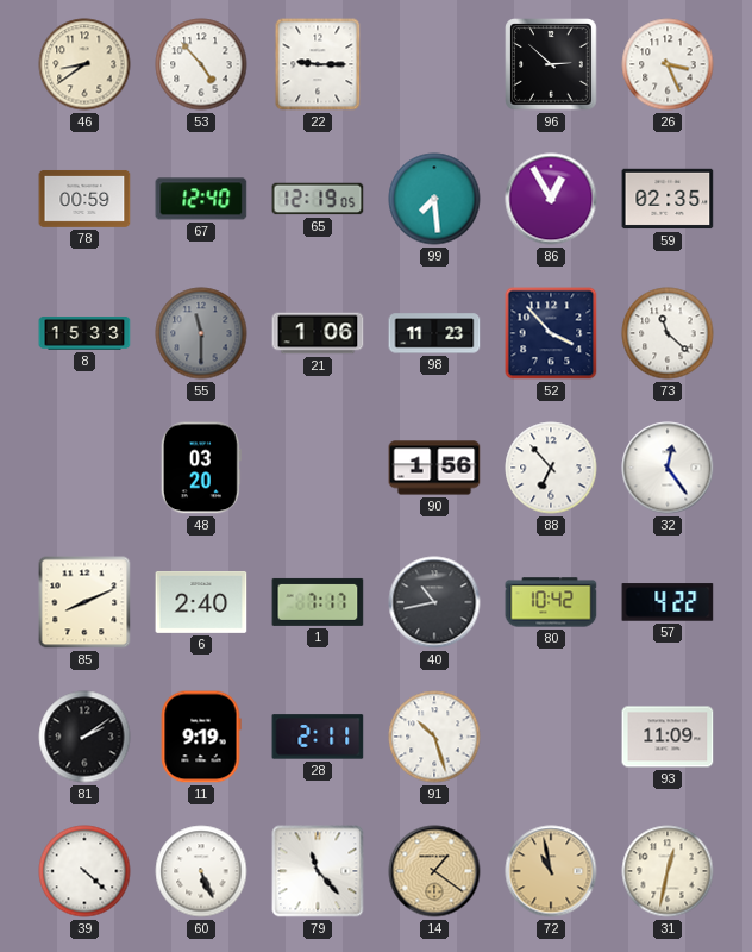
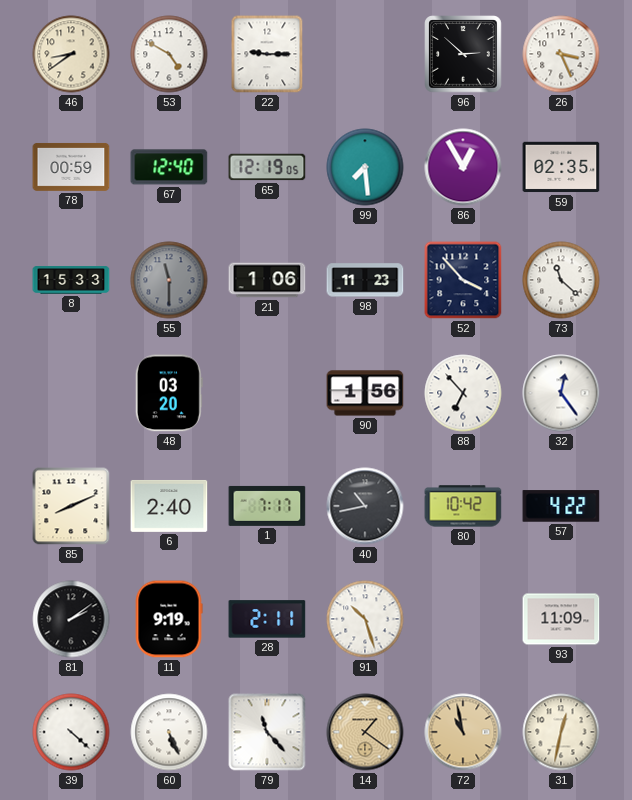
53: 4:53 -> 4:50 (169, 54)
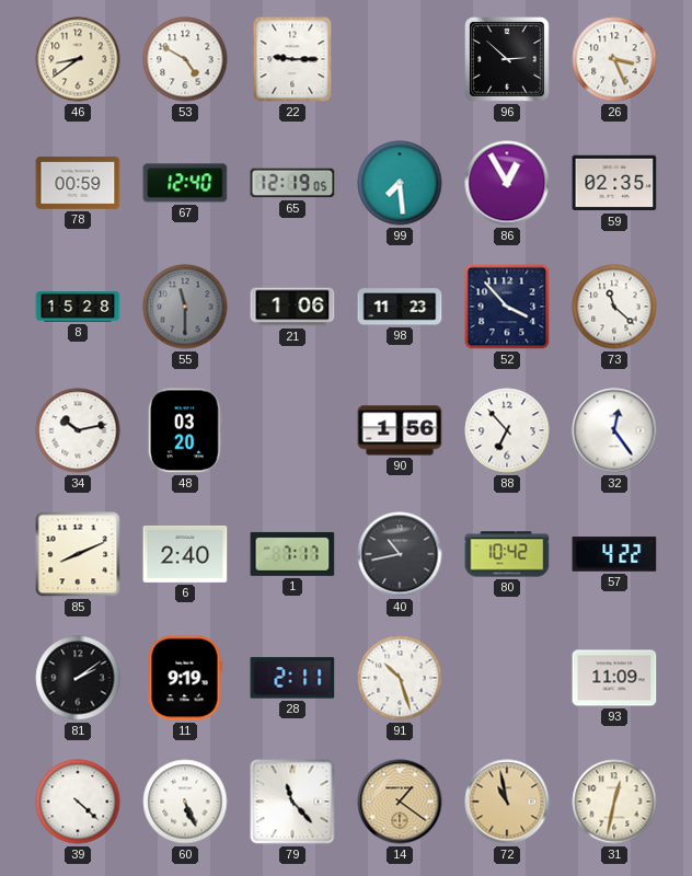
8: 15:33 -> 15:28 (78, 307)
34: none -> 10:13 (78, 430)
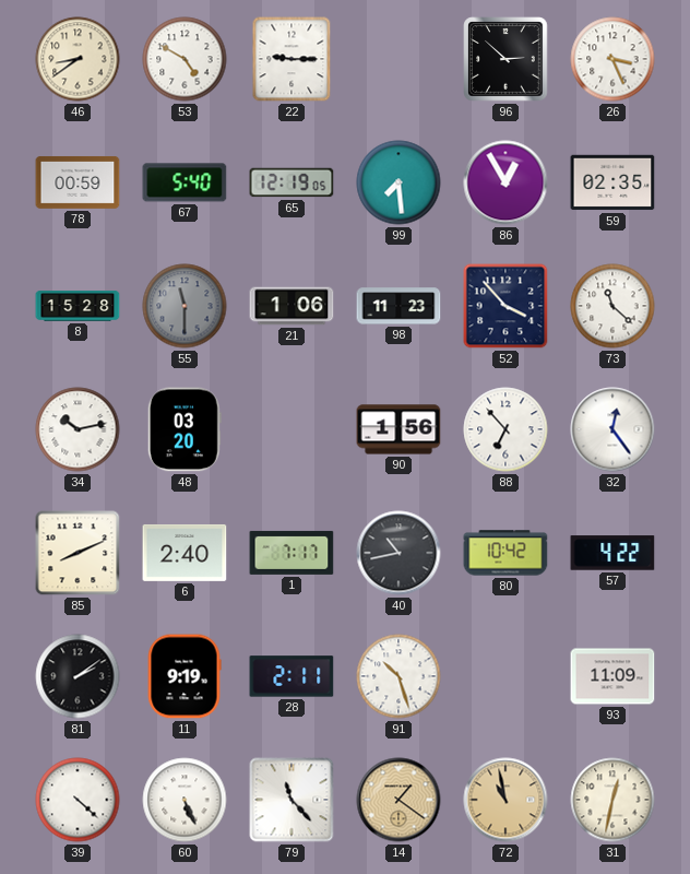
67: 12:40 -> 5:40 (185, 182)
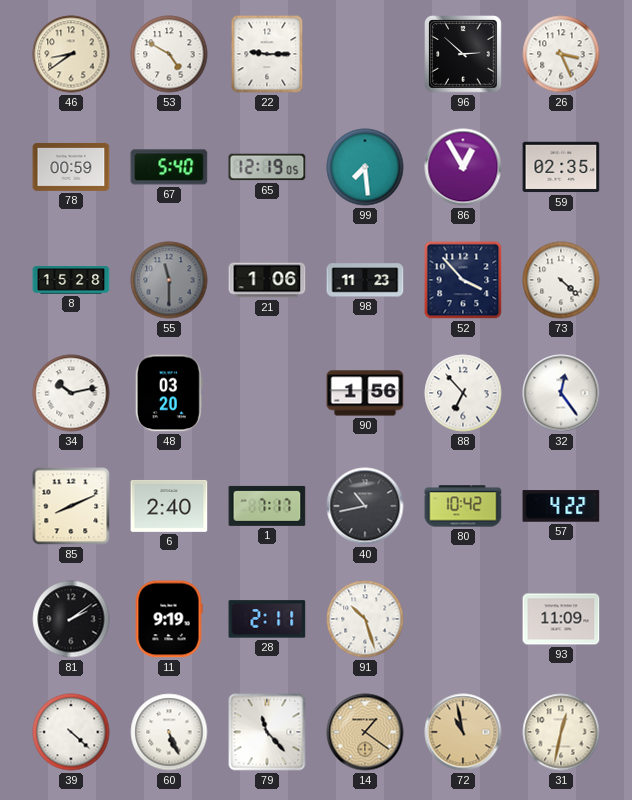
73: 11:22 -> 4:22 (561, 280)
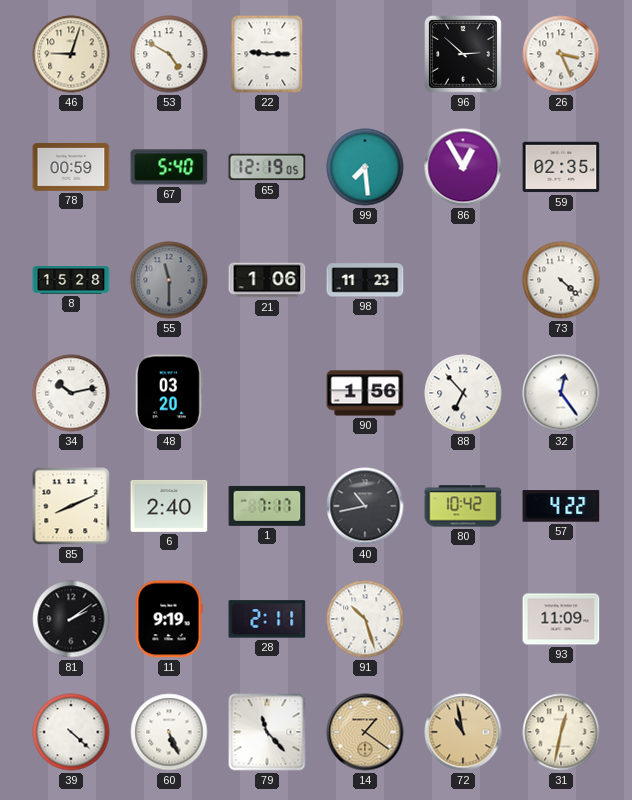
46: 8:39 -> 9:03 (71, 54)
52: 3:53 -> none (463, 280)
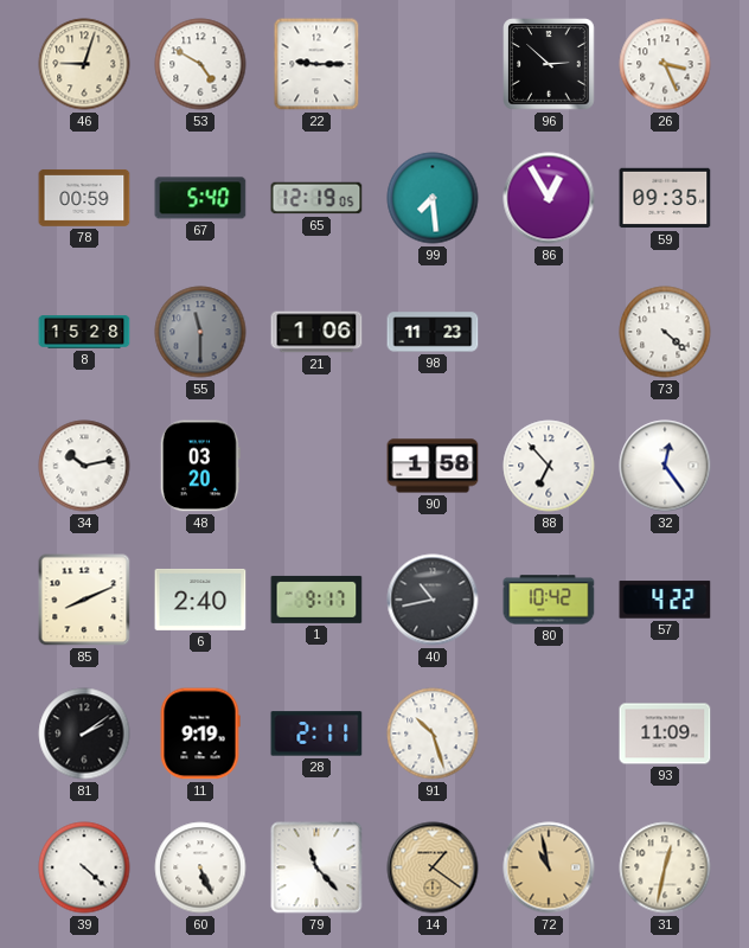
59: 02:35 -> 09:35 (665, 198)
90: 1:56 -> 1:58 (433, 466)
1: 7:17 -> 9:17 (316, 600)
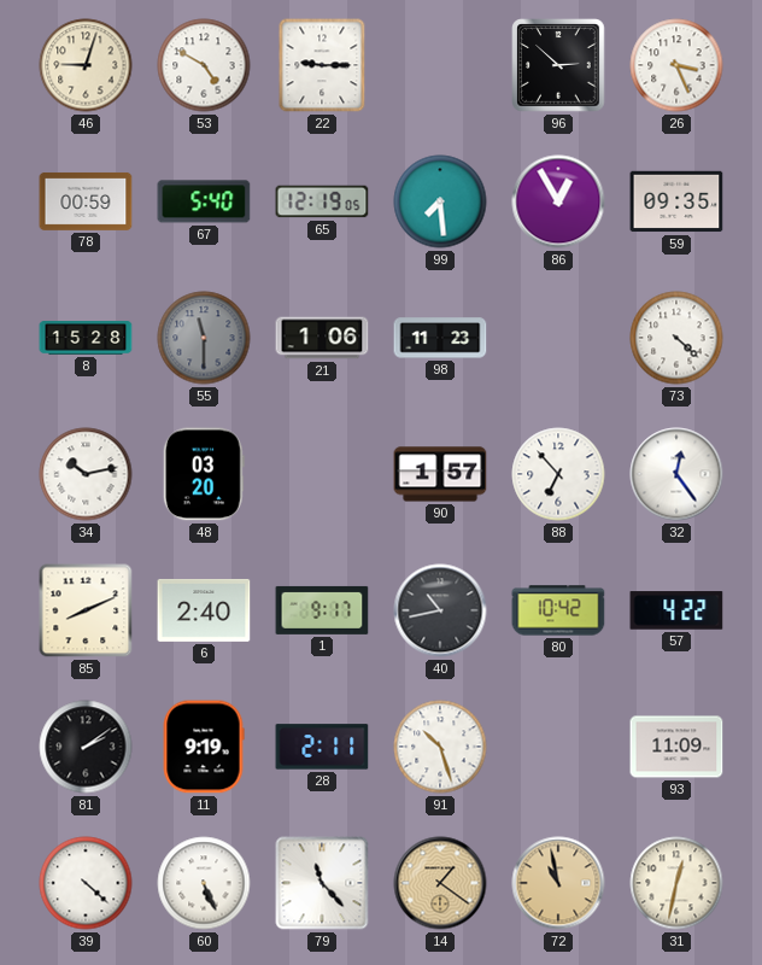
90: 1:58 -> 1:57 (440, 474)
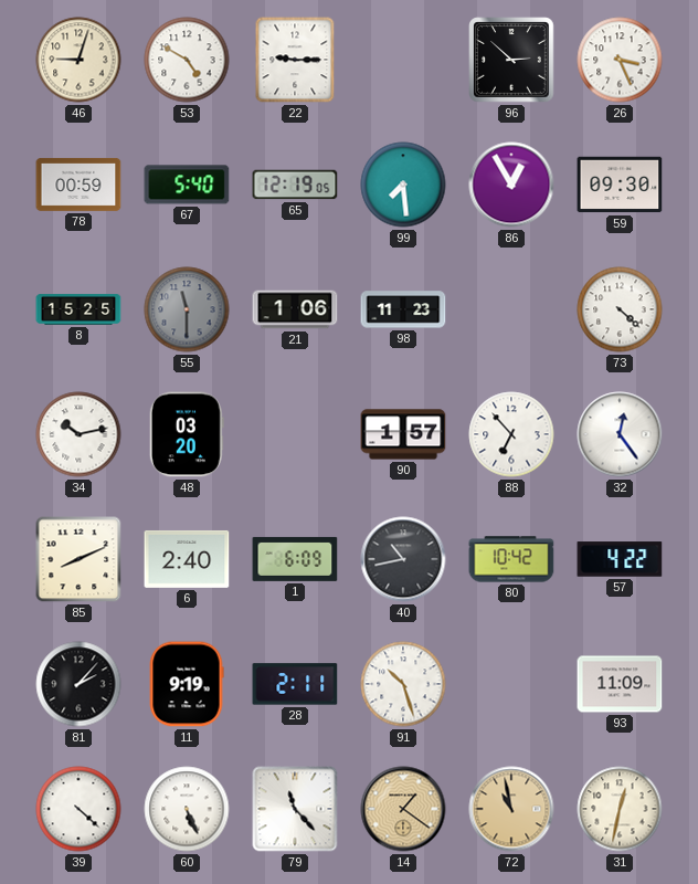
59: 09:35 -> 09:30 (620, 185)
8: 15:28 -> 15:25 (78, 309)
1: 9:17 -> 6:09 (295, 559)
81: 2:09 -> 2:07 (78, 684)
